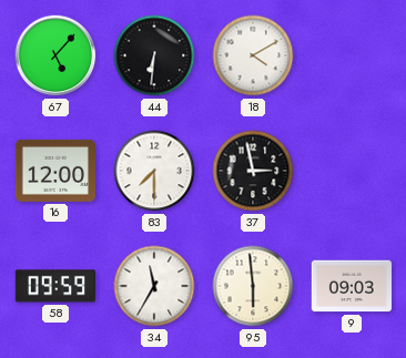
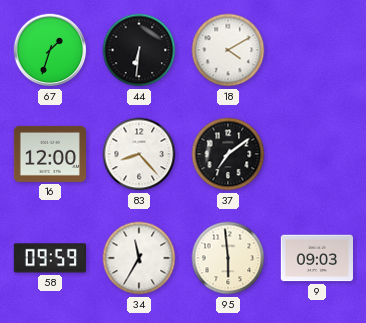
67: 5:07 -> 1:33 (50, 50)
83: 7:30 -> 8:23 (139, 154)
37: 2:58 -> 7:09 (228, 154)
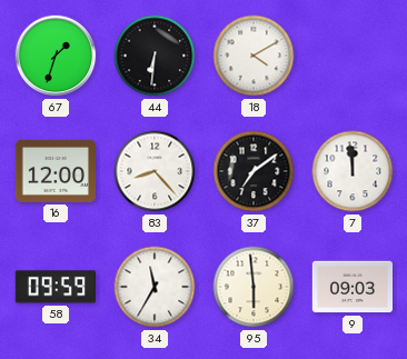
7: none -> 11:59 (353, 171)
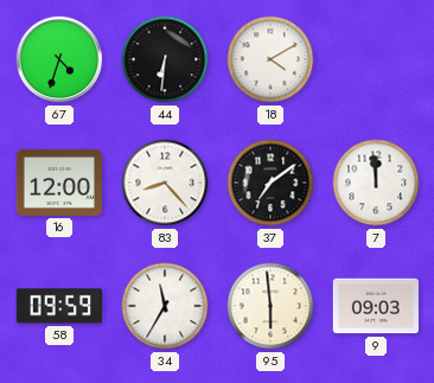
67: 1:33 -> 4:33 (59, 59)
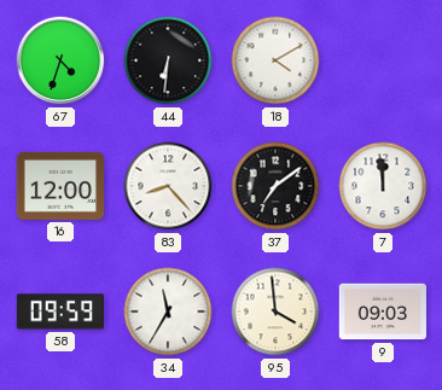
95: 5:59 -> 3:59 (275, 312)
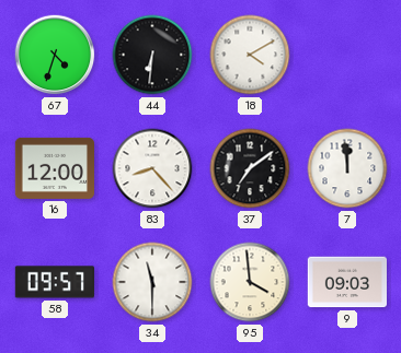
58: 09:59 -> 09:57 (55, 282)
34: 11:35 -> 11:30 (152, 282)
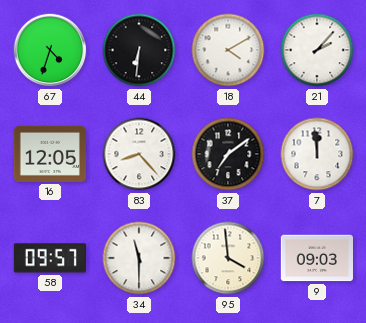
21: none -> 2:07 (317, 50)
16: 12:00 -> 12:05 (49, 154)
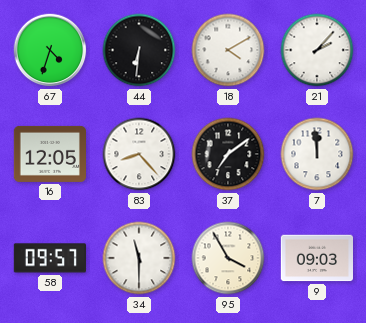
95: 3:59 -> 3:55 (228, 258)
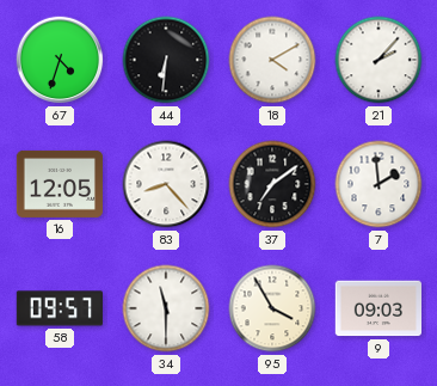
7: 11:59 -> 1:59 (378, 184)
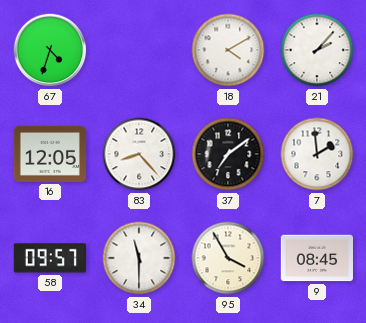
44: 6:31 -> none (166, 60)
9: 09:03 -> 08:45 (316, 258)
